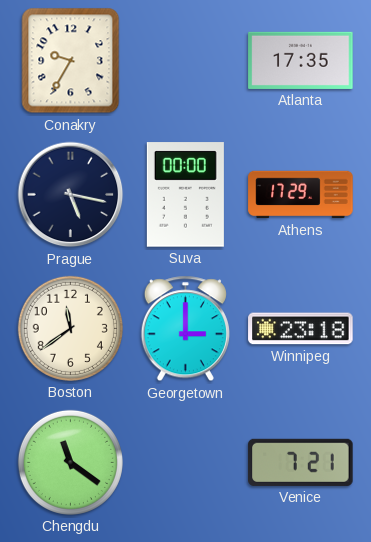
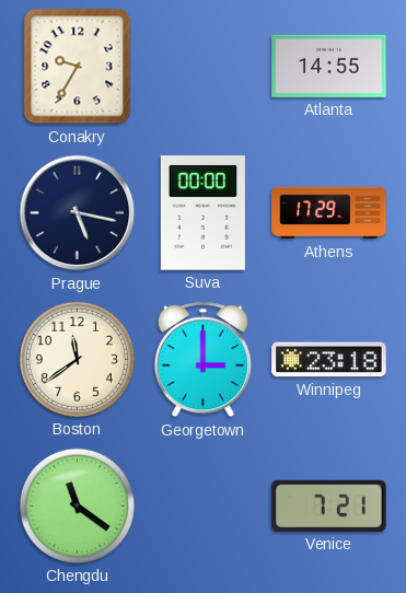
Atlanta: 17:35 -> 14:55 (329, 66)
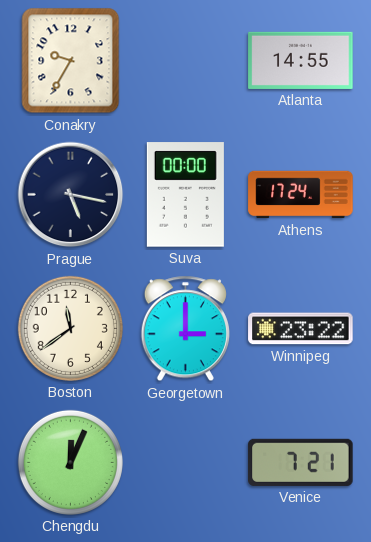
Athens: 17:29 -> 17:24 (301, 195)
Winnipeg: 23:18 -> 23:22 (301, 329)
Chengdu: 11:21 -> 12:04 (70, 462)
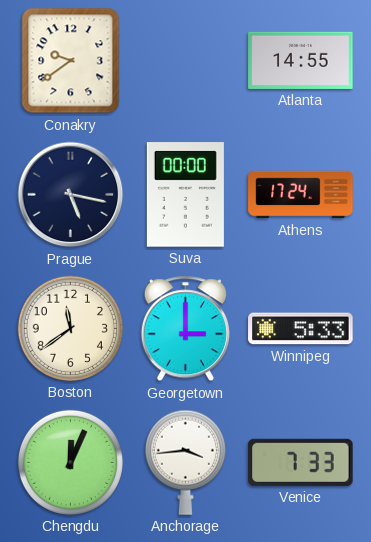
Conakry: 9:35 -> 9:39 (71, 61)
Winnipeg: 23:22 -> 5:33 (301, 329)
Anchorage: none -> 3:44 (185, 462)
Venice: 7:21 -> 7:33 (301, 462)
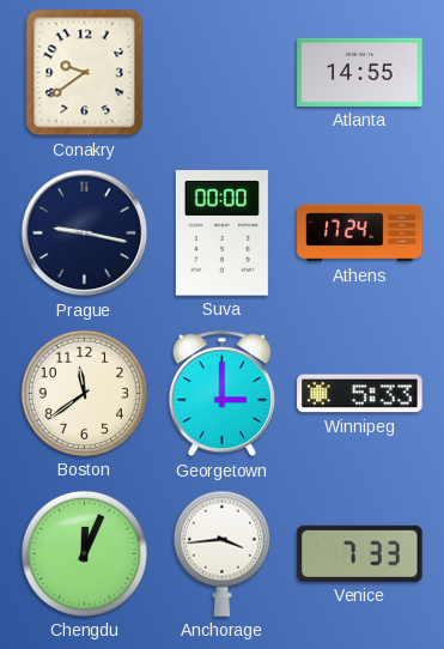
Prague: 5:17 -> 9:17 (85, 233)
